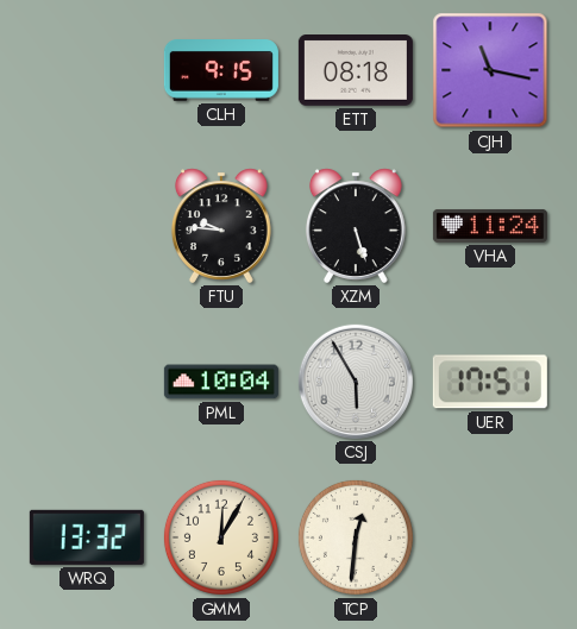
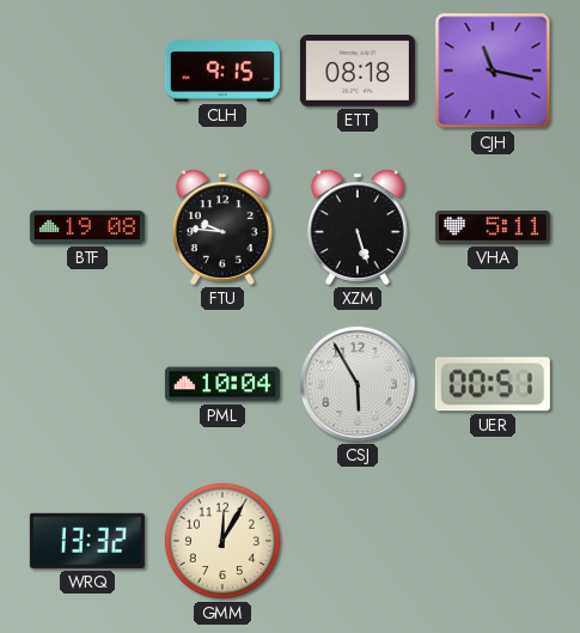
BTF: none -> 19:08 (87, 227)
VHA: 11:24 -> 5:11 (493, 227)
UER: 17:51 -> 00:51 (493, 384)
TCP: 12:31 -> none (356, 537)
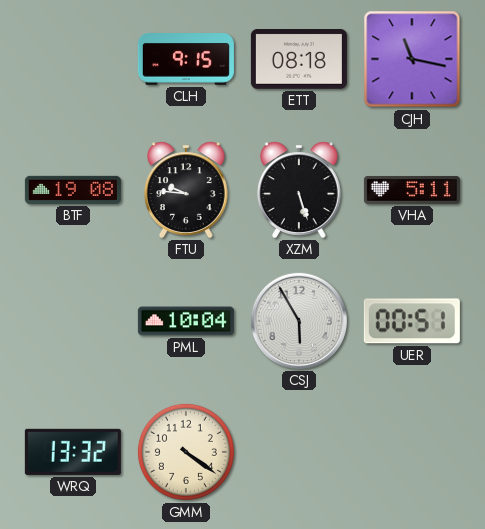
GMM: 12:05 -> 4:21 (186, 452)
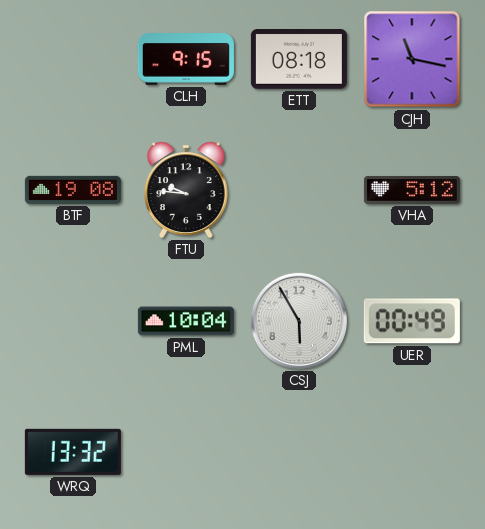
XZM: 5:27 -> none (299, 190)
VHA: 5:11 -> 5:12 (412, 190)
UER: 00:51 -> 00:49 (412, 321)
GMM: 4:21 -> none (186, 452)
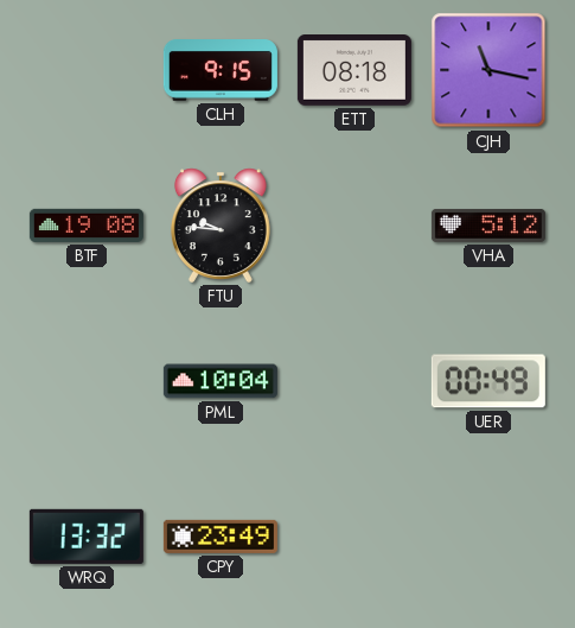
CSJ: 5:55 -> none (299, 321)
CPY: none -> 23:49 (221, 537)
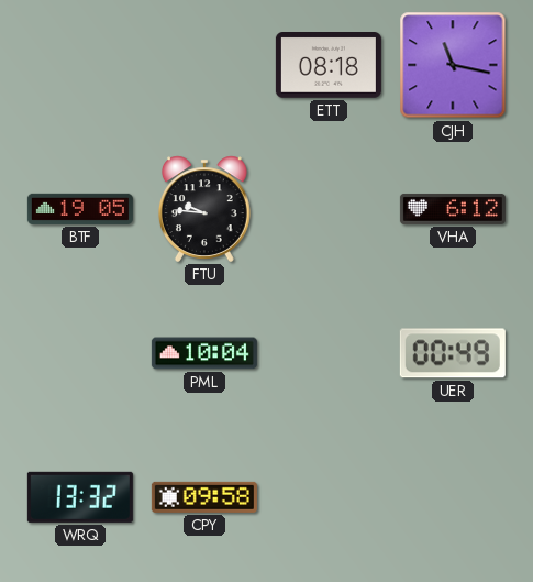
CLH: 9:15 -> none (221, 71)
BTF: 19:08 -> 19:05 (80, 209)
VHA: 5:12 -> 6:12 (453, 209)
CPY: 23:49 -> 09:58 (204, 497)
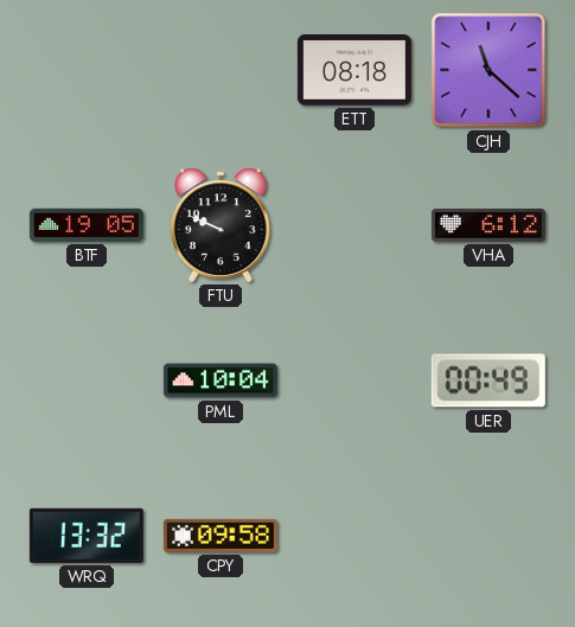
CJH: 11:17 -> 11:22 (488, 70)
FTU: 9:46 -> 9:49 (221, 225)
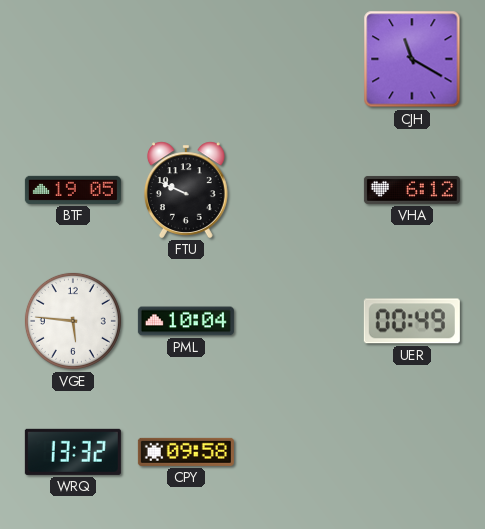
ETT: 08:18 -> none (354, 71)
CJH: 11:22 -> 11:20 (412, 59)
VGE: none -> 5:46 (73, 321)
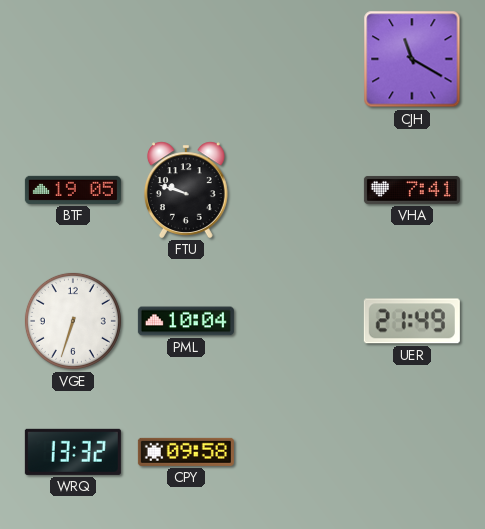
FTU: 9:49 -> 9:48 (186, 190)
VHA: 6:12 -> 7:41 (412, 190)
VGE: 5:46 -> 6:33 (73, 321)
UER: 00:49 -> 21:49 (412, 321)
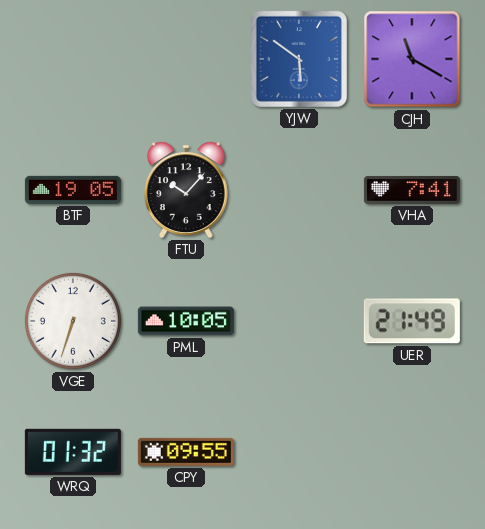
YJW: none -> 5:51 (299, 59)
FTU: 9:48 -> 10:07 (186, 190)
PML: 10:04 -> 10:05 (186, 321)
WRQ: 13:32 -> 01:32 (73, 452)
CPY: 09:58 -> 09:55 (186, 452)
